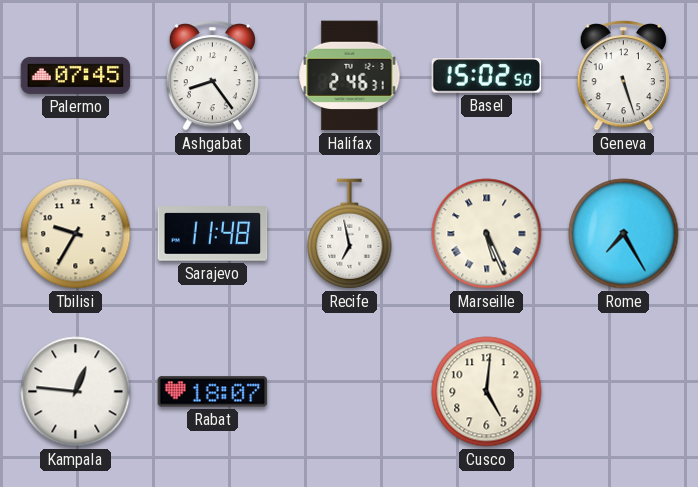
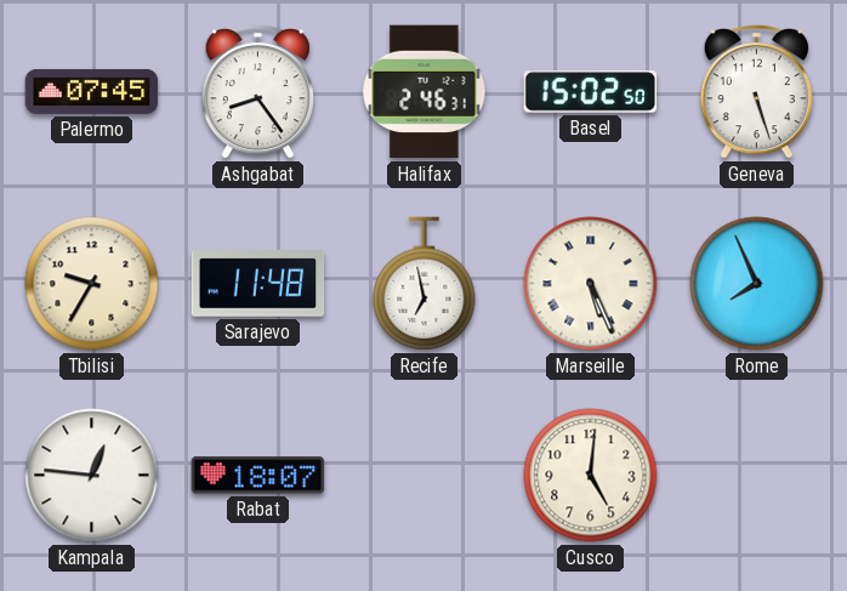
Rome: 7:25 -> 7:56 (757, 284)
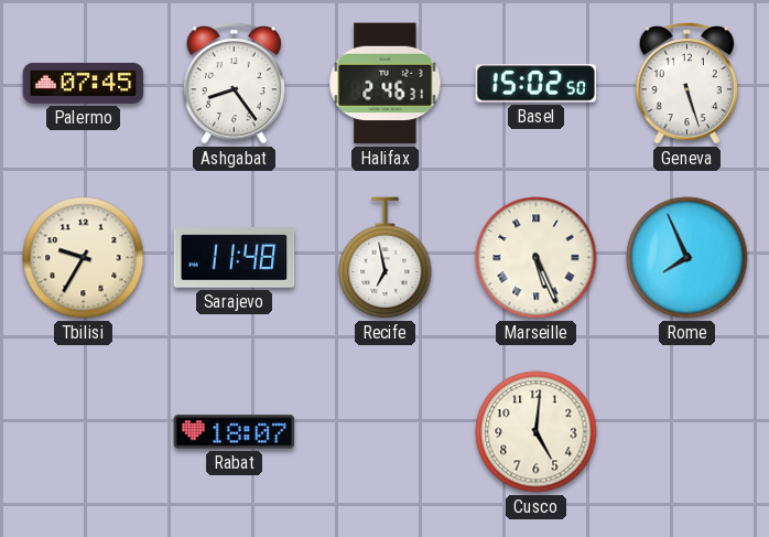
Kampala: 12:46 -> none (92, 476)
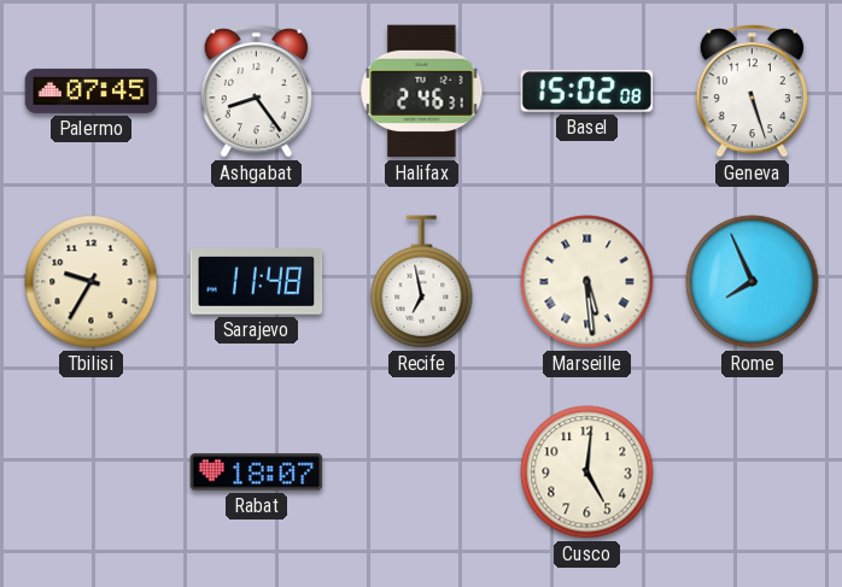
Basel: 15:02:50 -> 15:02:08 (587, 92)
Marseille: 5:26 -> 5:29 (587, 282)
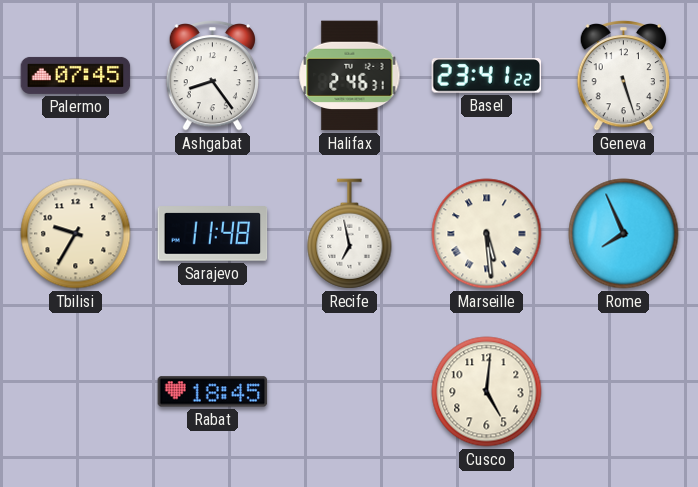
Basel: 15:02 -> 23:41 (487, 76)
Rabat: 18:07 -> 18:45 (213, 392)
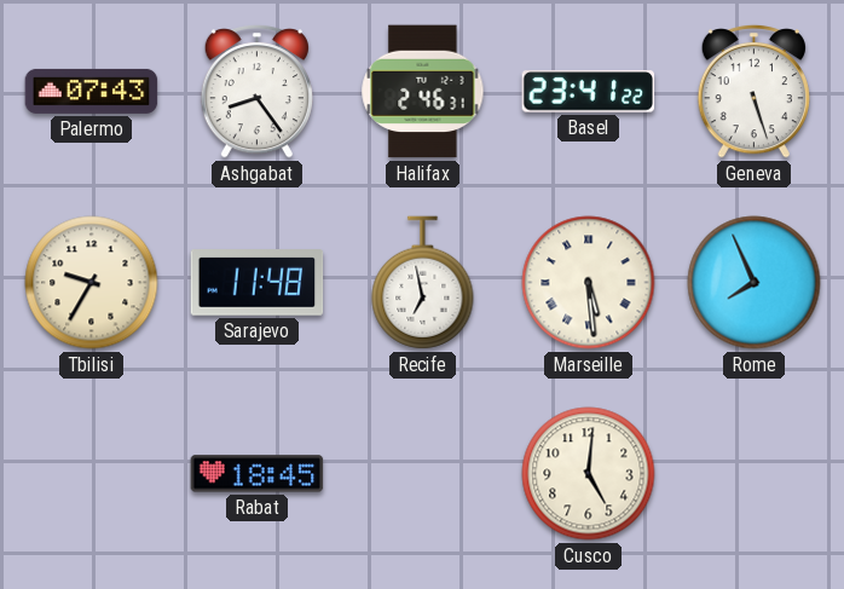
Palermo: 07:45 -> 07:43 (92, 91)
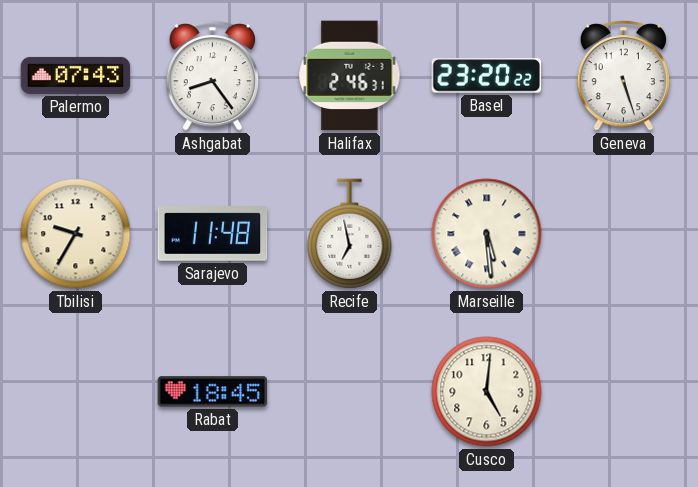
Basel: 23:41 -> 23:20 (487, 76)
Rome: 7:56 -> none (755, 283)
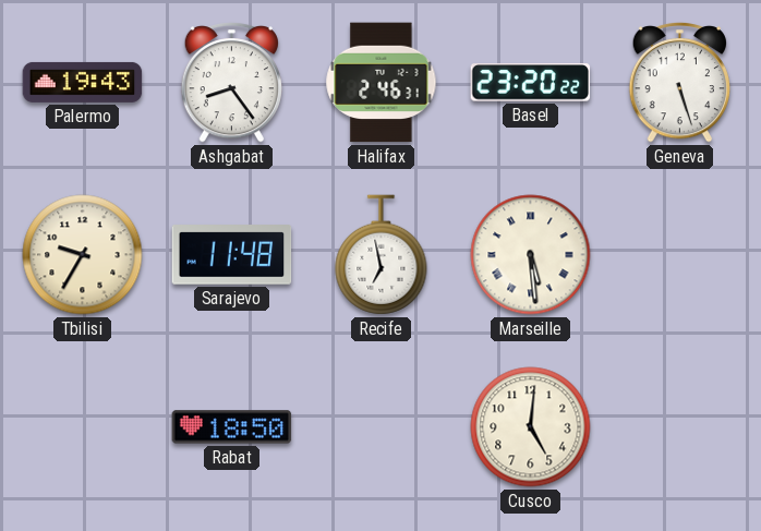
Palermo: 07:43 -> 19:43 (83, 82)
Rabat: 18:45 -> 18:50 (232, 427)
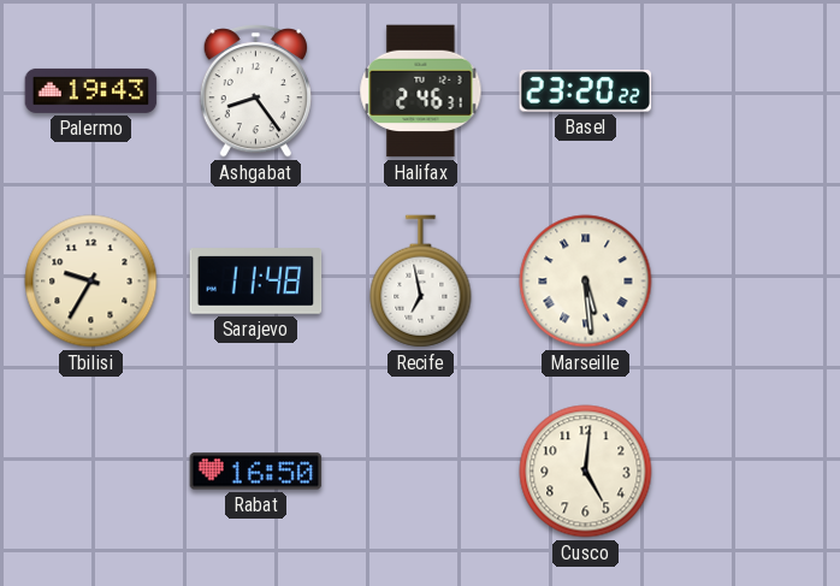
Geneva: 5:27 -> none (679, 83)
Rabat: 18:50 -> 16:50 (256, 472)
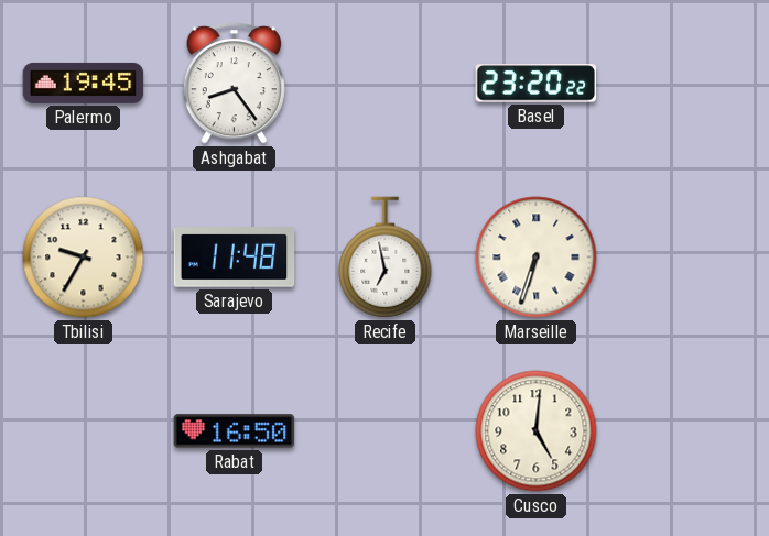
Palermo: 19:43 -> 19:45 (84, 83)
Halifax: 2:46 -> none (421, 91)
Marseille: 5:29 -> 6:33 (537, 258)
